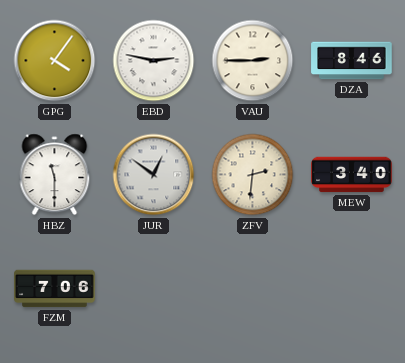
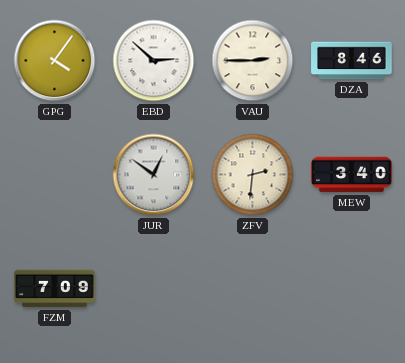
EBD: 2:47 -> 2:52 (154, 61)
HBZ: 11:30 -> none (55, 175)
FZM: 7:06 -> 7:09 (55, 289)
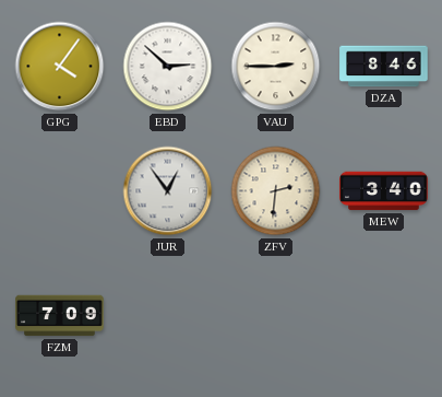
JUR: 12:51 -> 12:54 (168, 191)
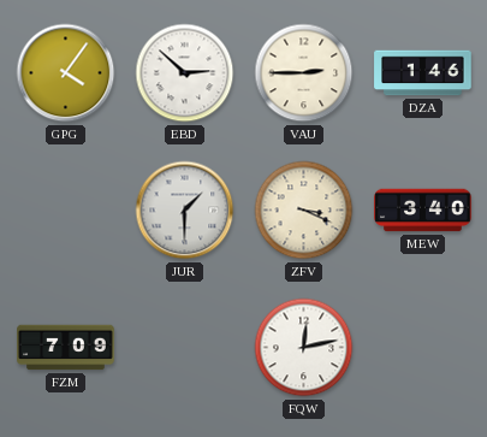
DZA: 8:46 -> 1:46 (423, 73)
JUR: 12:54 -> 1:30 (185, 211)
ZFV: 2:31 -> 3:19 (304, 211)
FQW: none -> 12:13 (304, 348)
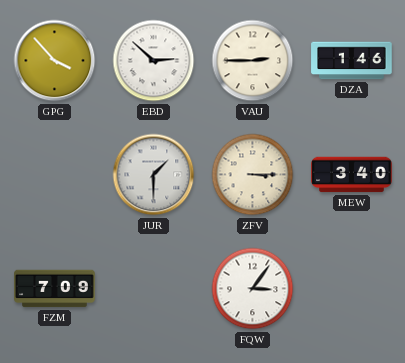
GPG: 4:06 -> 3:53 (55, 61)
ZFV: 3:19 -> 3:15 (253, 175)
FQW: 12:13 -> 3:06 (253, 289)
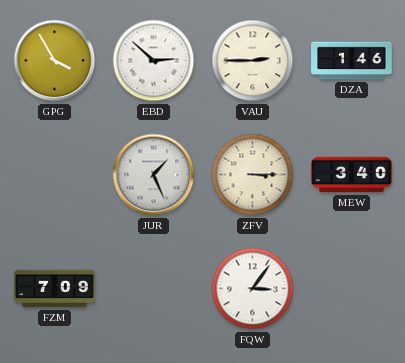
GPG: 3:53 -> 3:55 (55, 61)
JUR: 1:30 -> 1:26 (154, 175)
